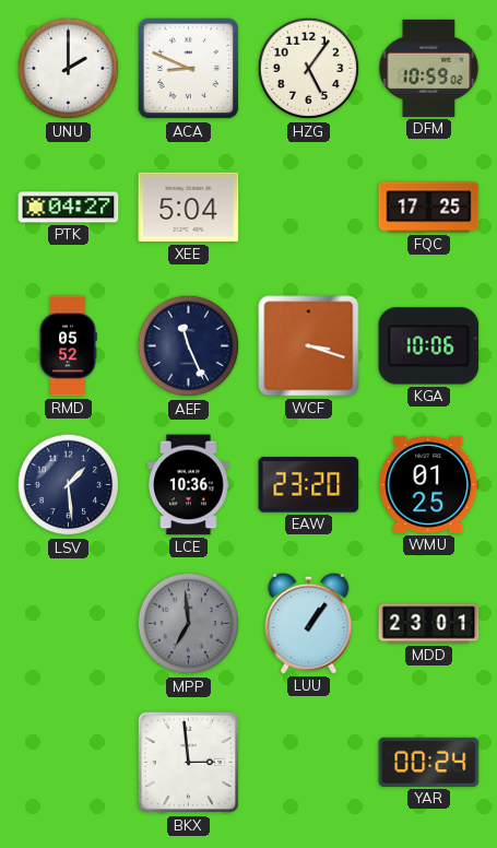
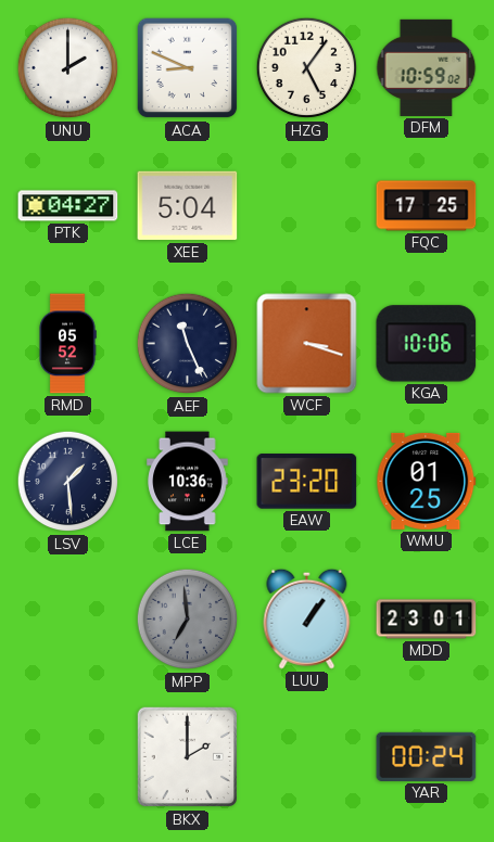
BKX: 2:59 -> 2:00 (188, 757)
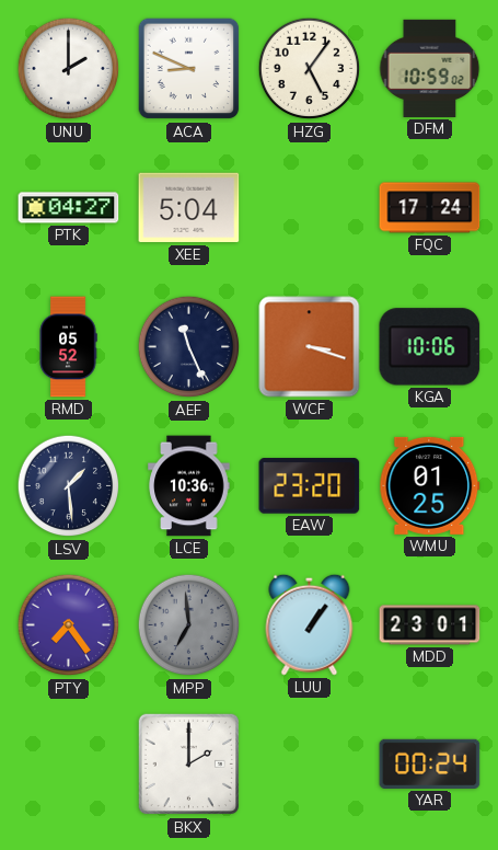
FQC: 17:25 -> 17:24 (430, 208)
PTY: none -> 7:24 (69, 625)
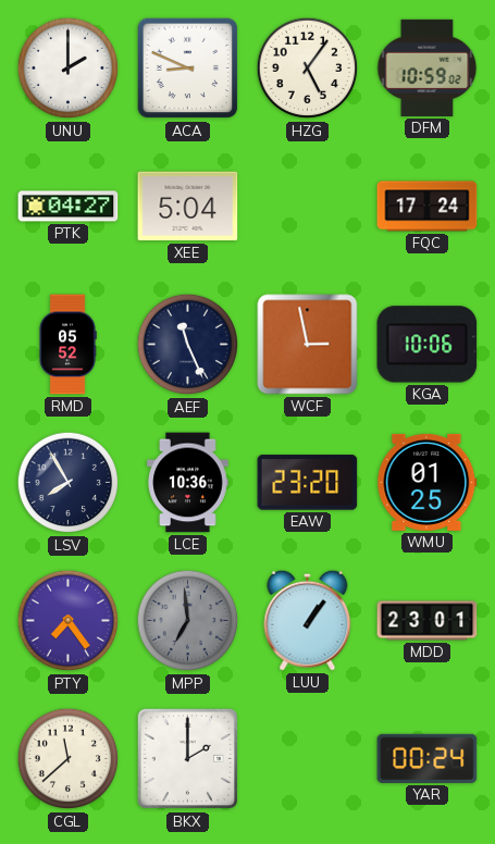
WCF: 3:18 -> 2:58 (308, 345)
LSV: 1:29 -> 7:55 (69, 483)
CGL: none -> 11:38 (69, 759)
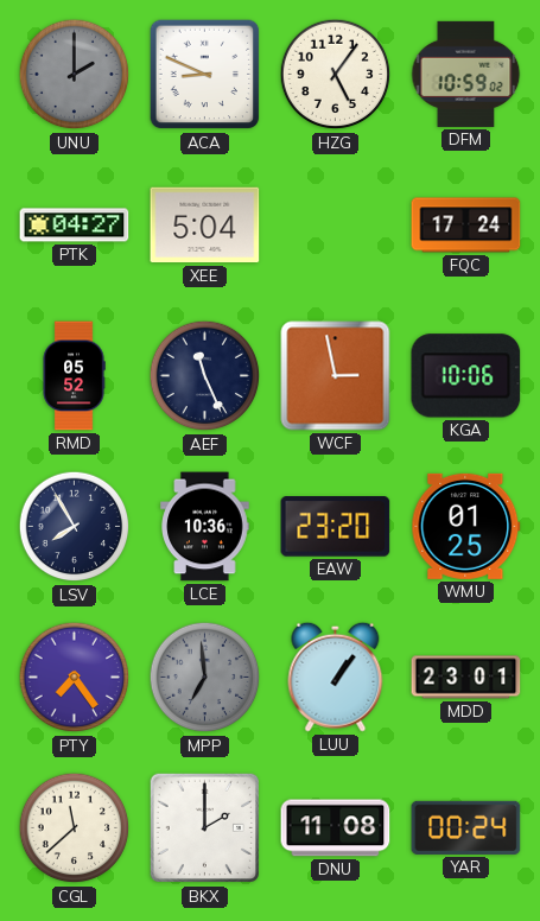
UNU dial: white -> grey (75, 75)
DNU: none -> 11:08 (336, 828)
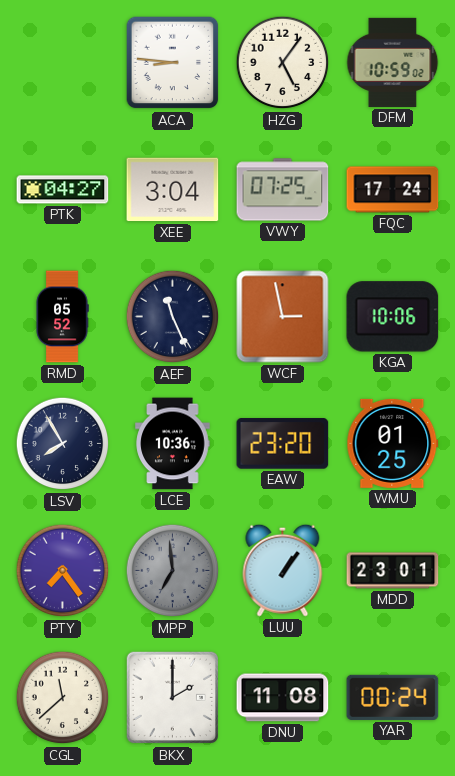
UNU: 2:00 -> none (75, 75)
ACA: 8:49 -> 8:46 (173, 63)
XEE: 5:04 -> 3:04 (173, 190)
VWY: none -> 07:25 (283, 190)
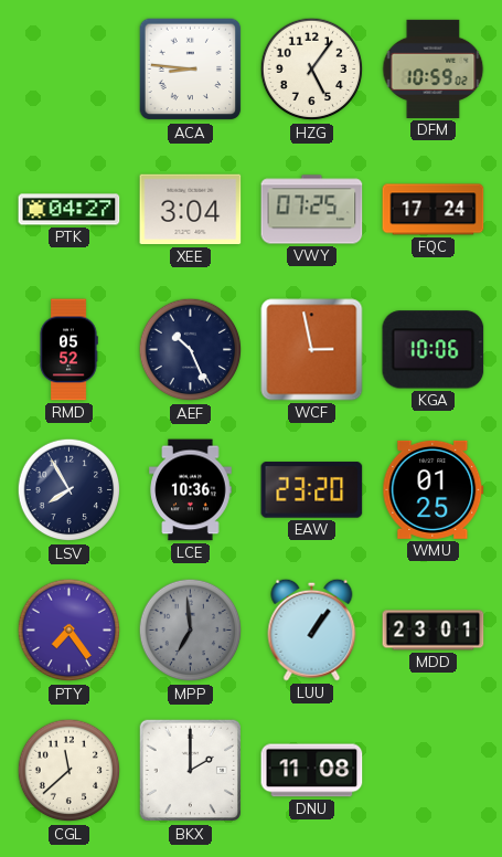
AEF: 11:26 -> 10:26 (191, 350)
YAR: 00:24 -> none (393, 697)
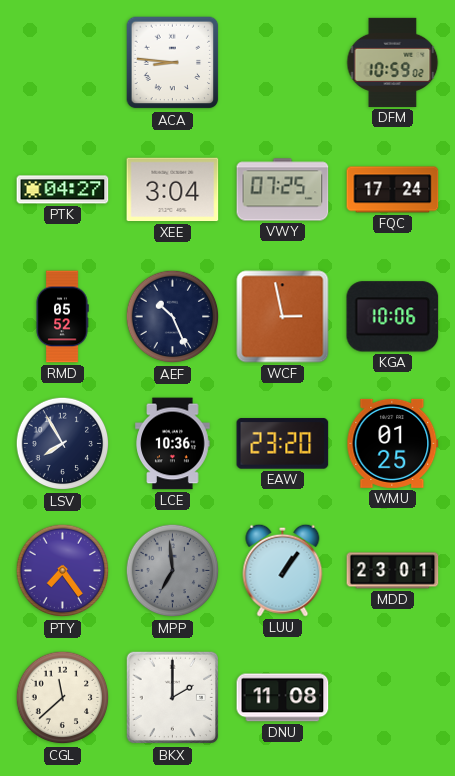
HZG: 5:06 -> none (312, 70)
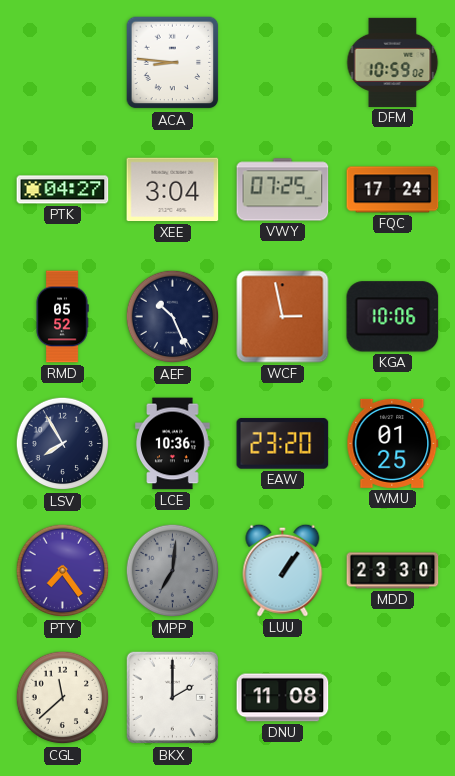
MPP: 6:59 -> 7:01 (173, 571)
MDD: 23:01 -> 23:30 (393, 571)
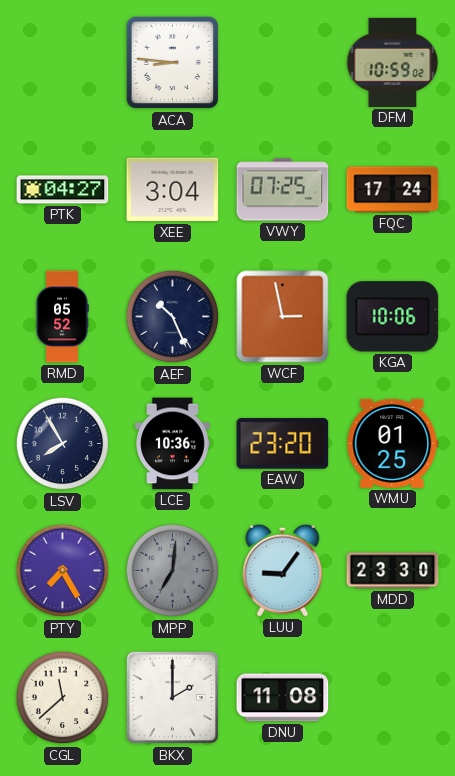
PTY: 7:24 -> 7:25 (63, 571)
LUU: 1:06 -> 9:06 (283, 570)
